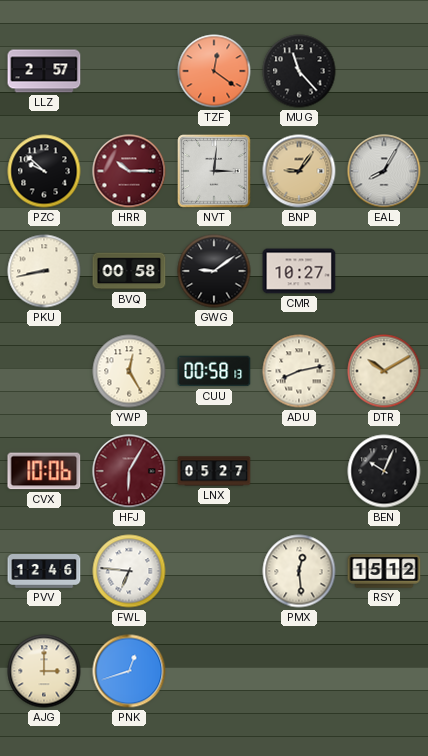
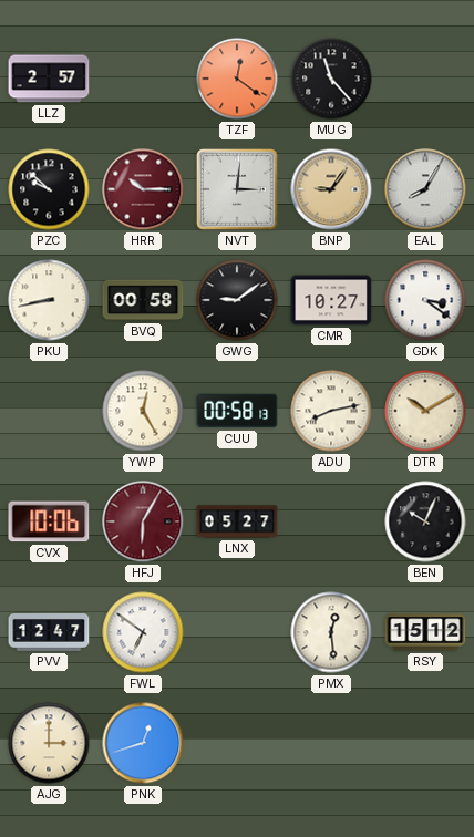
GDK: none -> 3:21 (425, 300)
PVV: 12:46 -> 12:47 (49, 633)
FWL: 6:46 -> 6:51 (143, 632)
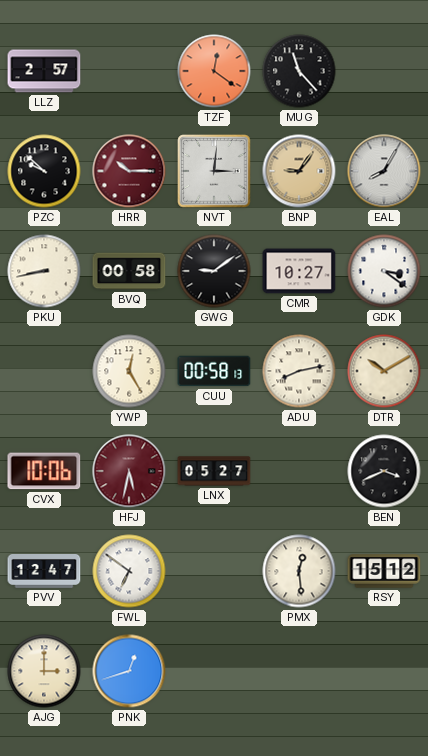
HFJ: 6:05 -> 5:32 (129, 471)
BEN: 10:04 -> 3:41 (384, 471)
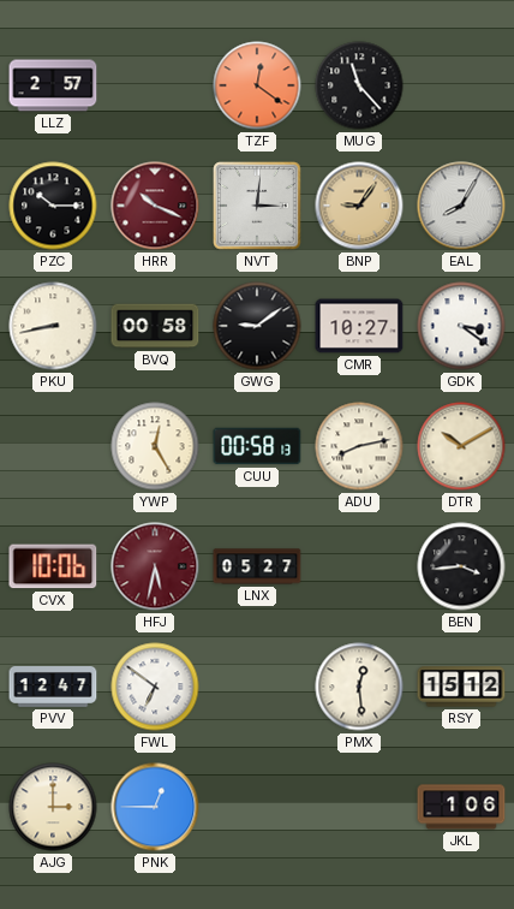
PZC: 9:52 -> 10:15 (53, 206)
HRR: 10:15 -> 10:19 (155, 206)
BEN: 3:41 -> 3:44 (461, 566)
PNK: 12:42 -> 12:45 (155, 807)
JKL: none -> 1:06 (461, 807)
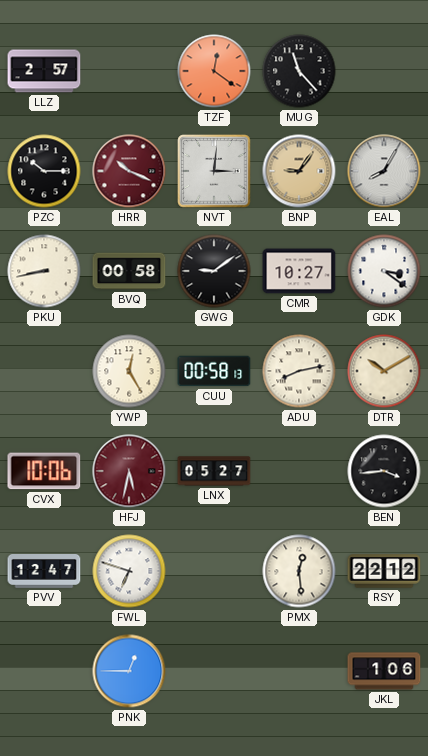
FWL: 6:51 -> 6:48 (129, 571)
RSY: 15:12 -> 22:12 (384, 571)
AJG: 3:00 -> none (53, 807)
